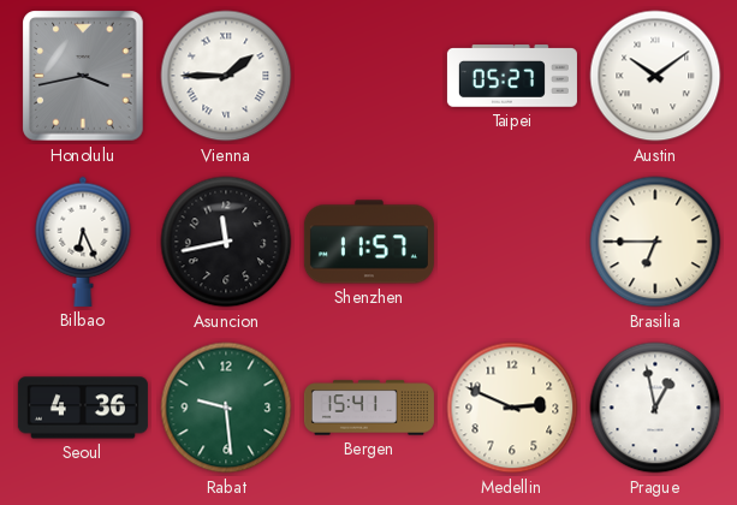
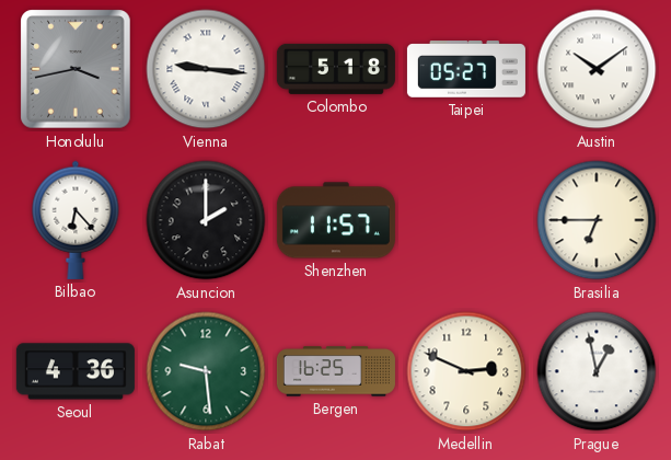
Vienna: 1:45 -> 9:16 (206, 69)
Colombo: none -> 5:18 (336, 69)
Bilbao: 6:26 -> 6:23 (76, 220)
Asuncion: 11:43 -> 2:00 (206, 220)
Bergen: 15:41 -> 16:25 (336, 371)
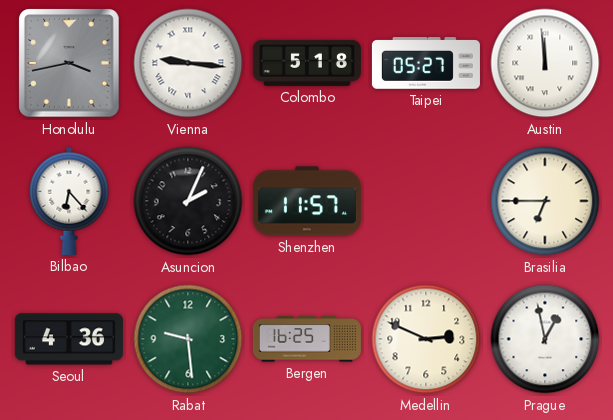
Austin: 10:09 -> 11:59 (545, 63)
Asuncion: 2:00 -> 2:04 (188, 201)
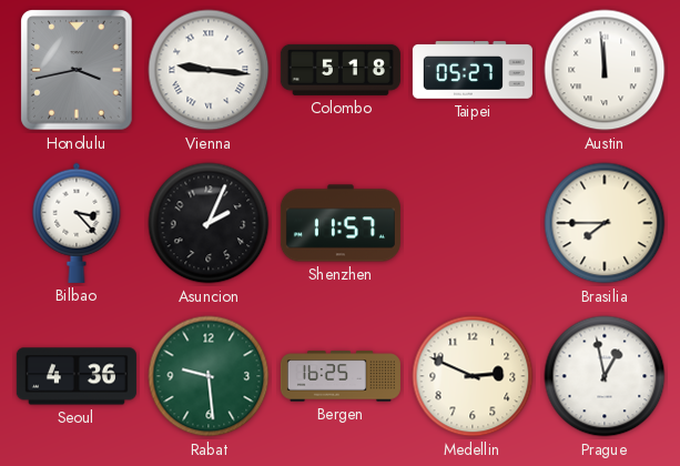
Bilbao: 6:23 -> 3:23 (77, 223)
Brasilia: 6:45 -> 7:45 (605, 223)
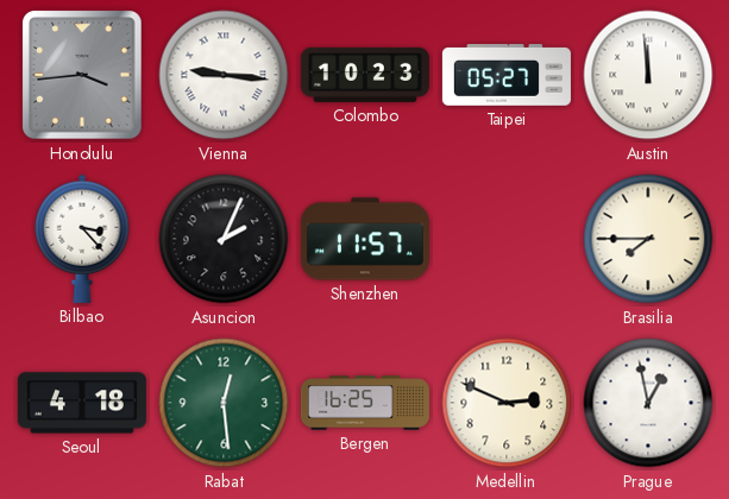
Honolulu: 3:43 -> 3:44 (82, 75)
Colombo: 5:18 -> 10:23 (365, 75)
Seoul: 4:36 -> 4:18 (82, 403)
Rabat: 9:29 -> 12:29 (224, 403)
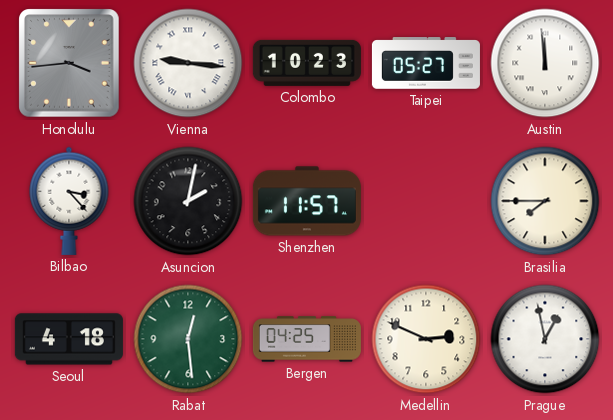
Asuncion: 2:04 -> 2:02 (188, 201)
Bergen: 16:25 -> 04:25 (307, 339)
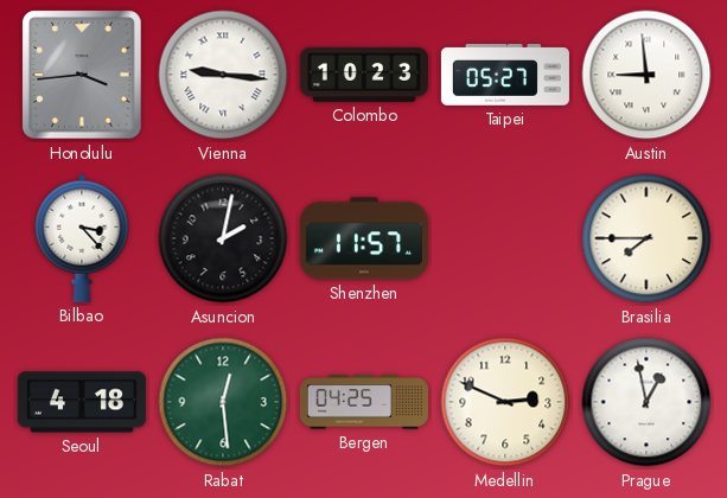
Austin: 11:59 -> 8:59 (646, 75)
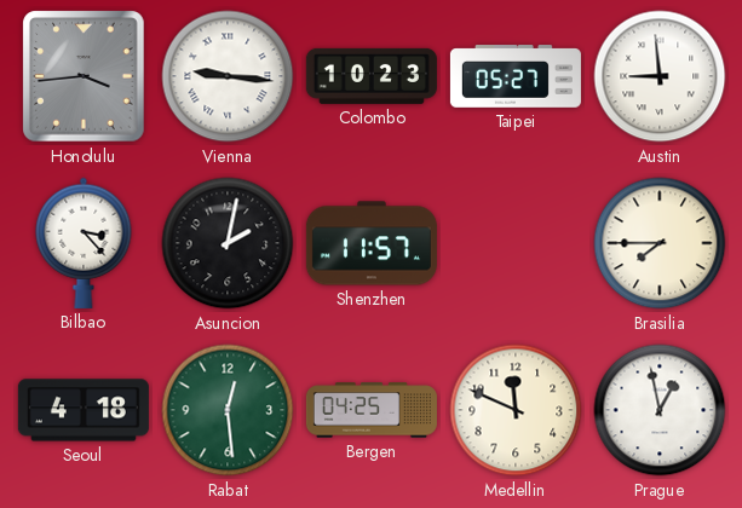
Medellin: 2:49 -> 11:49 (516, 410)
